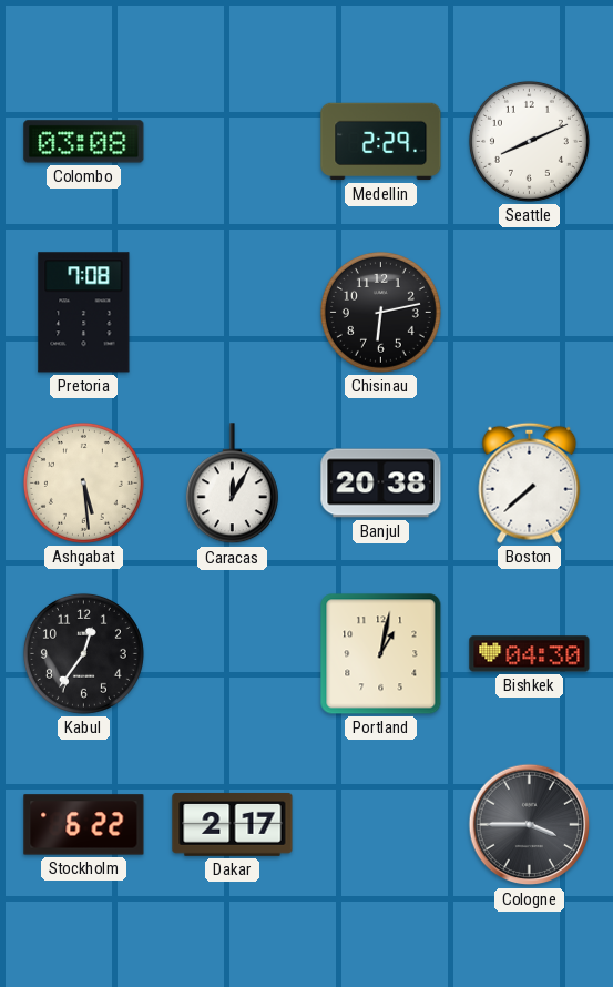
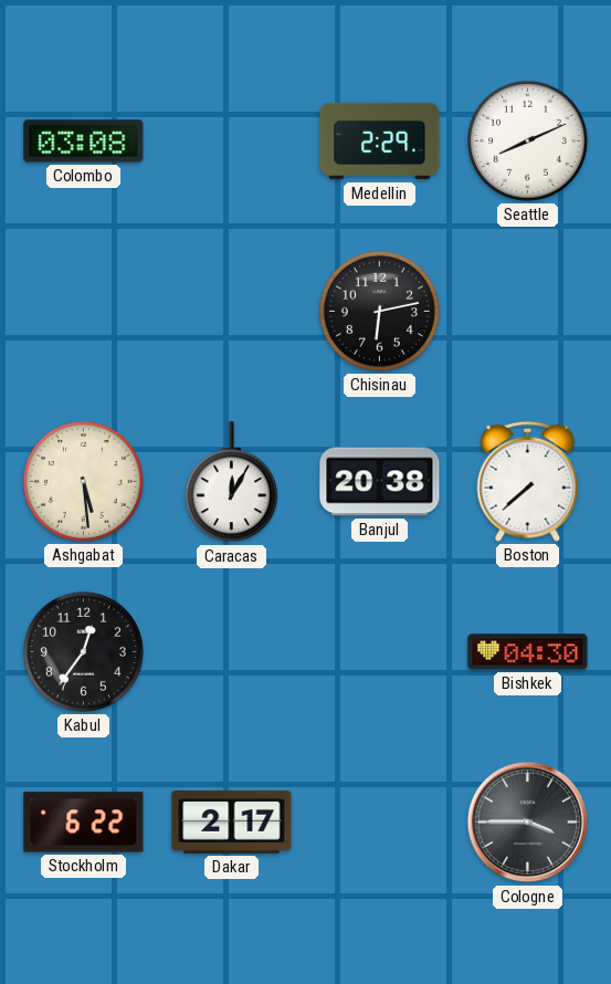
Pretoria: 7:08 -> none (84, 313)
Portland: 1:02 -> none (381, 654)
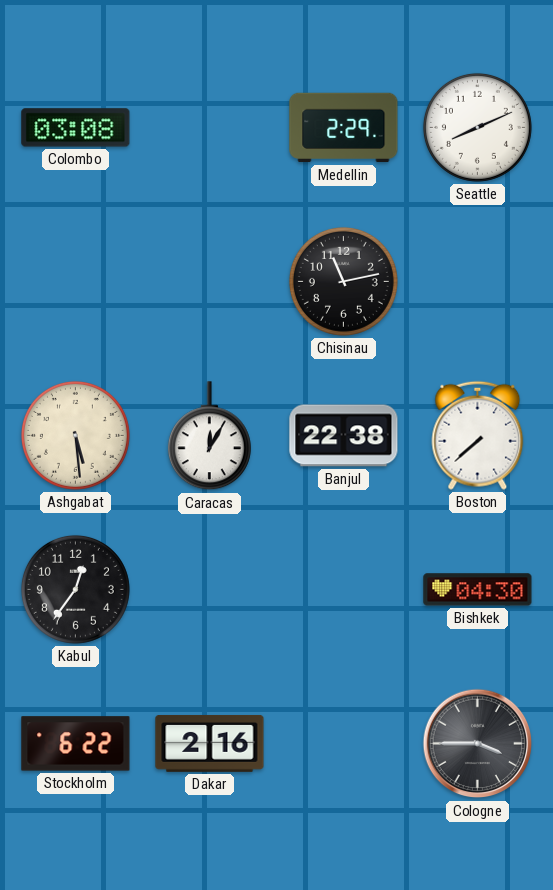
Chisinau: 6:13 -> 11:13 (343, 281)
Banjul: 20:38 -> 22:38 (344, 436)
Dakar: 2:17 -> 2:16 (210, 743)
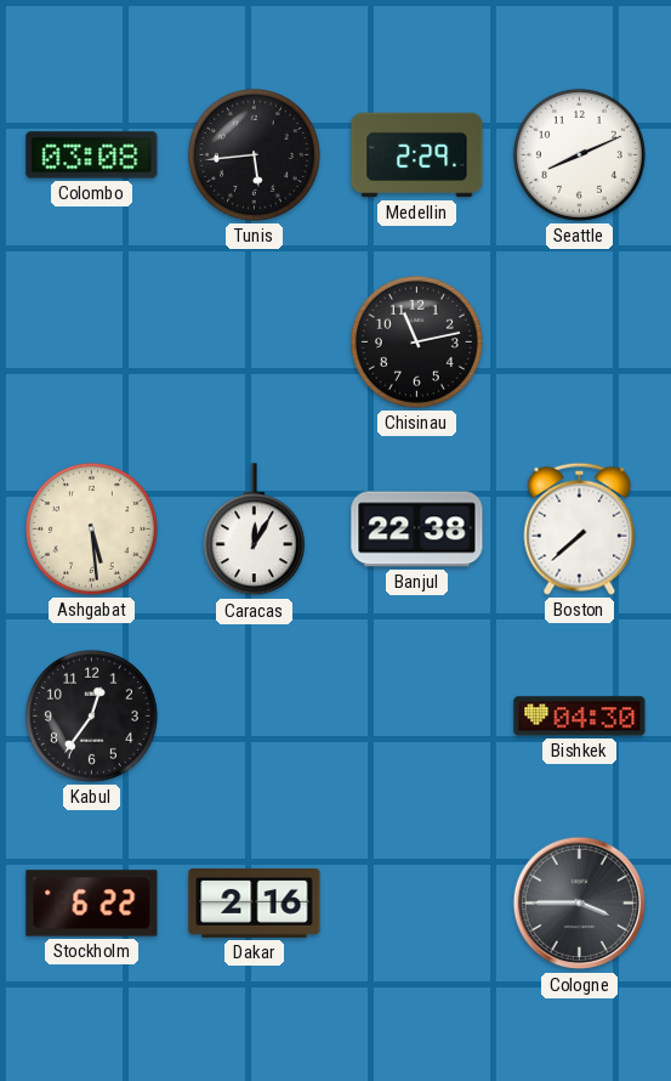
Tunis: none -> 5:44 (254, 154)
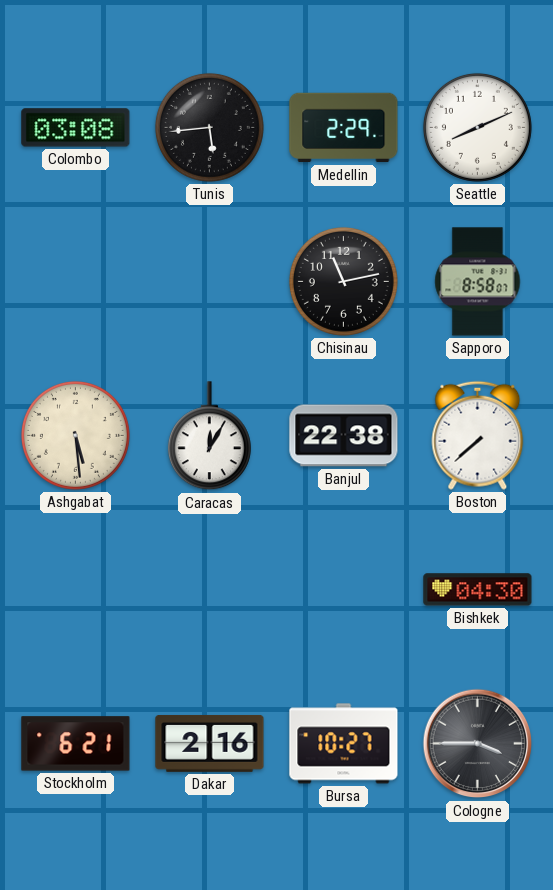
Sapporo: none -> 8:58 (478, 282)
Kabul: 12:36 -> none (91, 715)
Stockholm: 6:22 -> 6:21 (76, 744)
Bursa: none -> 10:27 (344, 744)
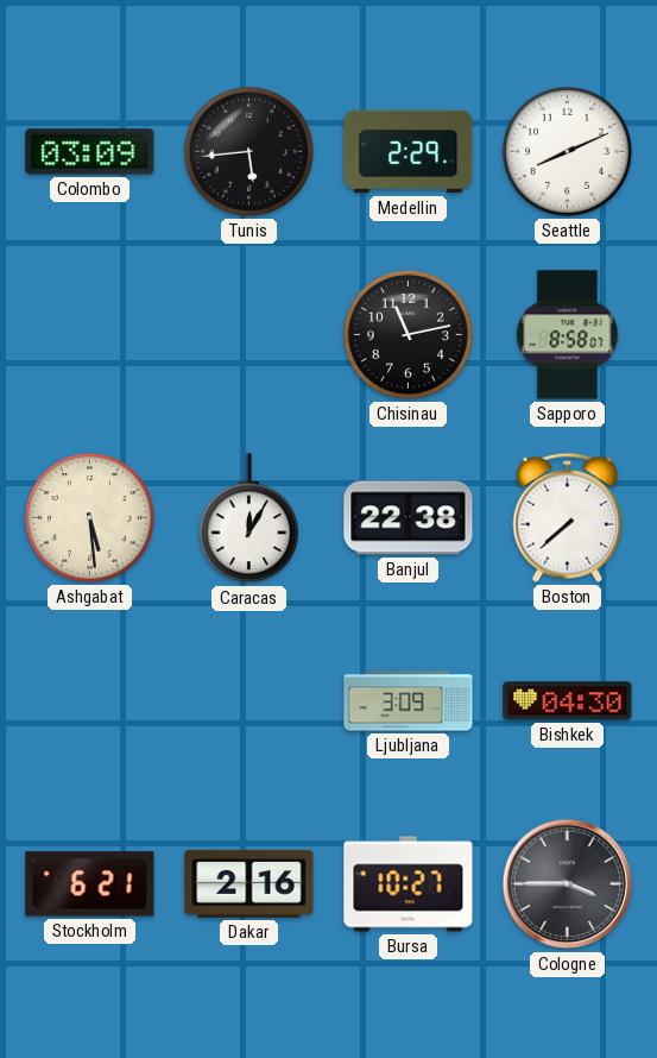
Colombo: 03:08 -> 03:09 (90, 152)
Ljubljana: none -> 3:09 (409, 701)
